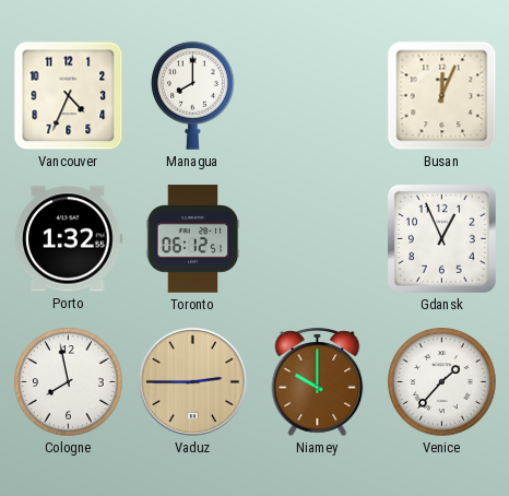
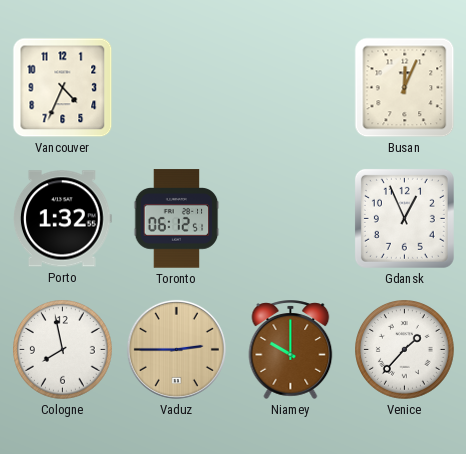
Managua: 8:00 -> none (192, 95)
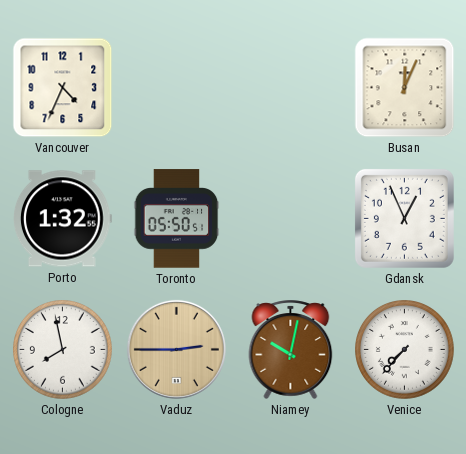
Toronto: 06:12 -> 05:50 (177, 219)
Niamey: 10:00 -> 10:02 (291, 349)
Venice: 1:37 -> 7:37 (405, 350)
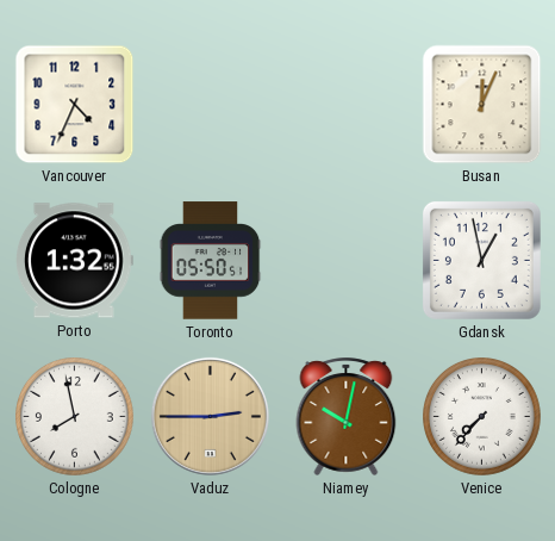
Gdansk: 12:56 -> 12:58 (481, 260)
